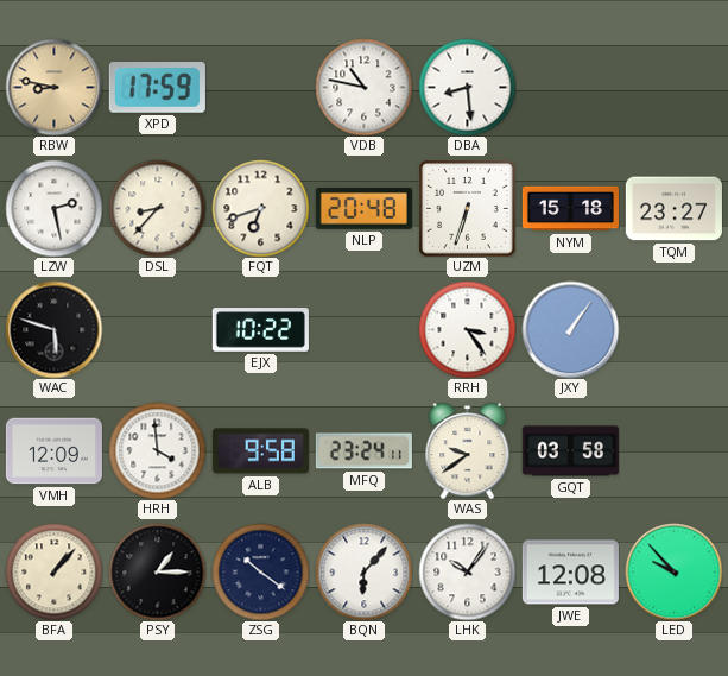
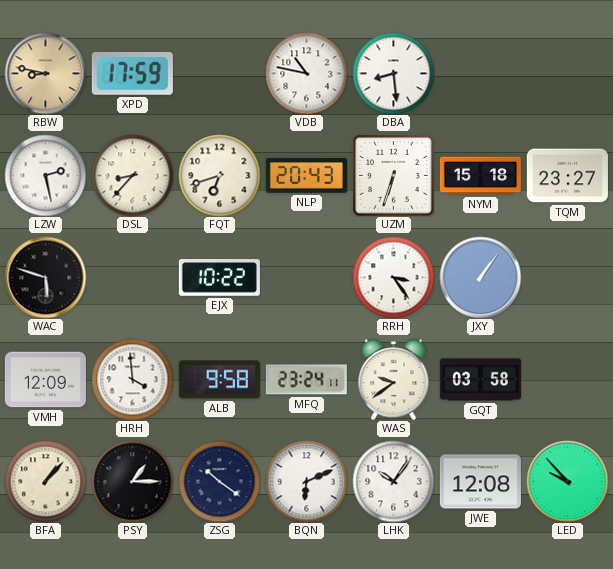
NLP: 20:48 -> 20:43 (306, 176)
BQN: 6:07 -> 6:11 (306, 481)
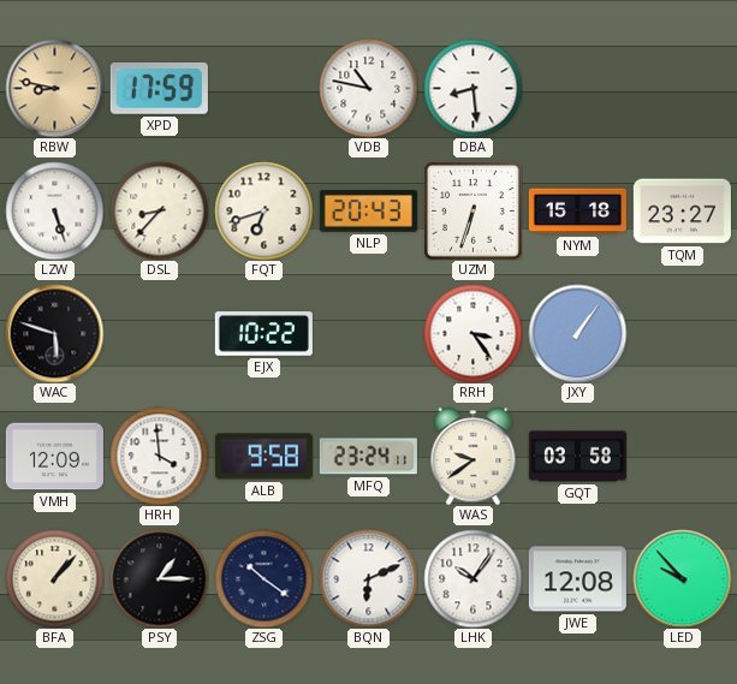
LZW: 2:28 -> 5:27 (54, 210)
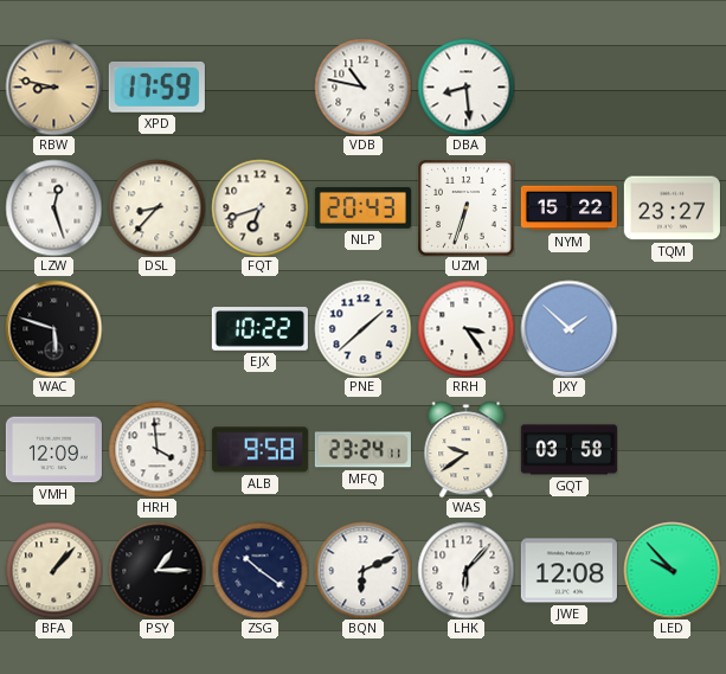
LZW: 5:27 -> 12:27 (53, 207)
NYM: 15:18 -> 15:22 (568, 208)
PNE: none -> 1:38 (362, 328)
JXY: 1:06 -> 1:52 (568, 328)
LHK: 10:06 -> 6:07 (465, 570)
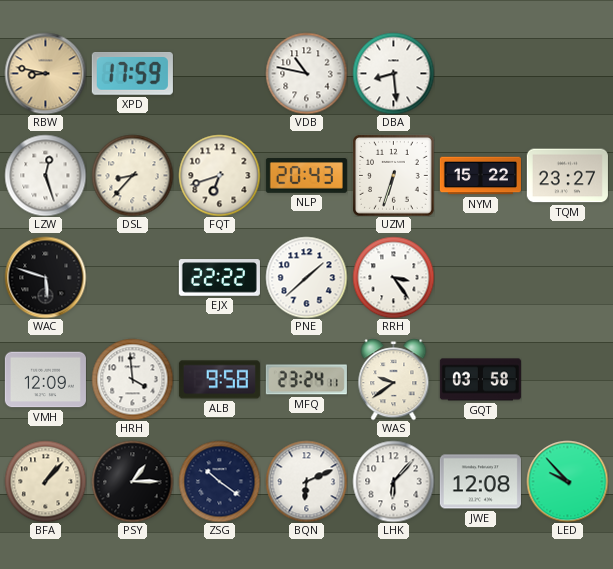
EJX: 10:22 -> 22:22 (219, 278)
JXY: 1:52 -> none (568, 328)
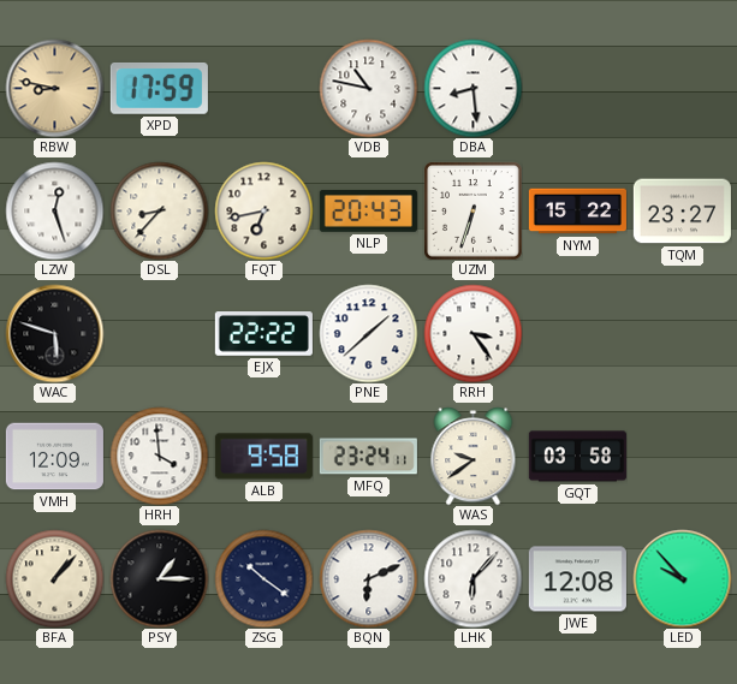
FQT: 6:42 -> 6:43 (263, 210)
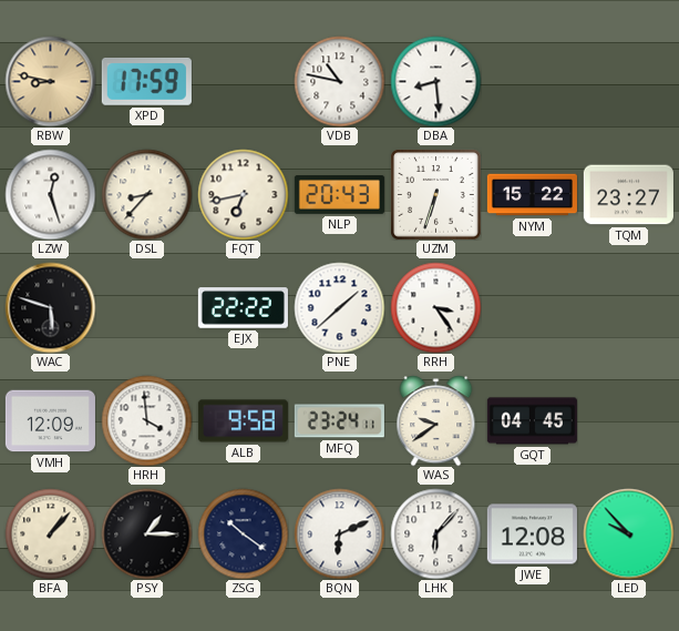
GQT: 03:58 -> 04:45 (532, 421)
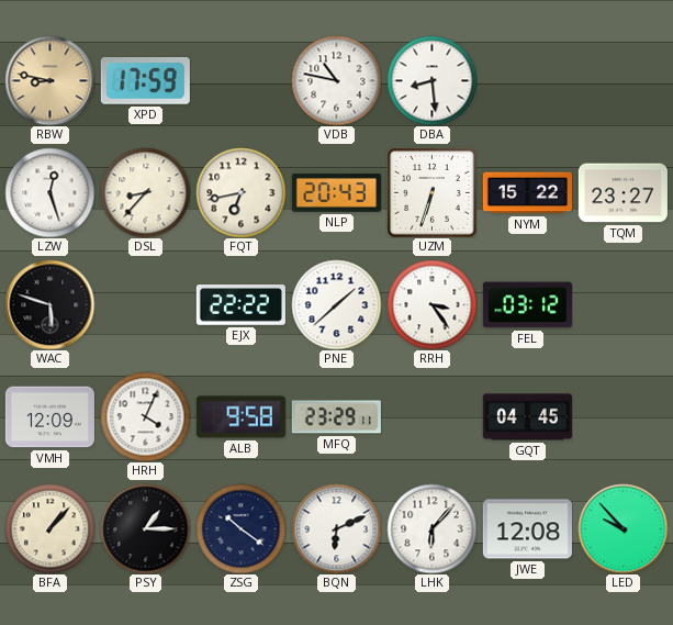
FEL: none -> 03:12 (527, 305)
HRH: 3:59 -> 4:04 (145, 416)
MFQ: 23:24 -> 23:29 (336, 417)
WAS: 9:39 -> none (436, 420)
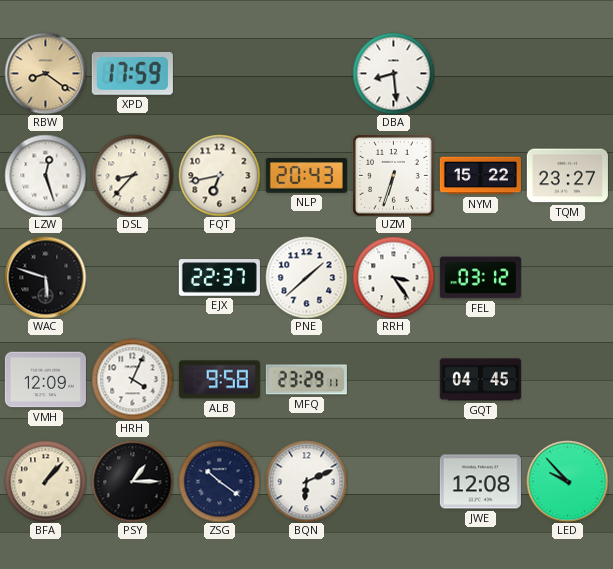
RBW: 8:47 -> 8:21 (45, 73)
VDB: 10:47 -> none (336, 80)
EJX: 22:22 -> 22:37 (219, 278)
LHK: 6:07 -> none (431, 528)
